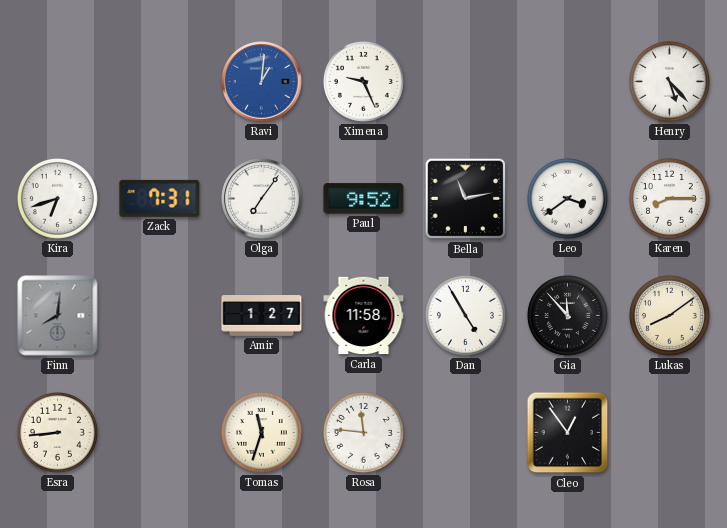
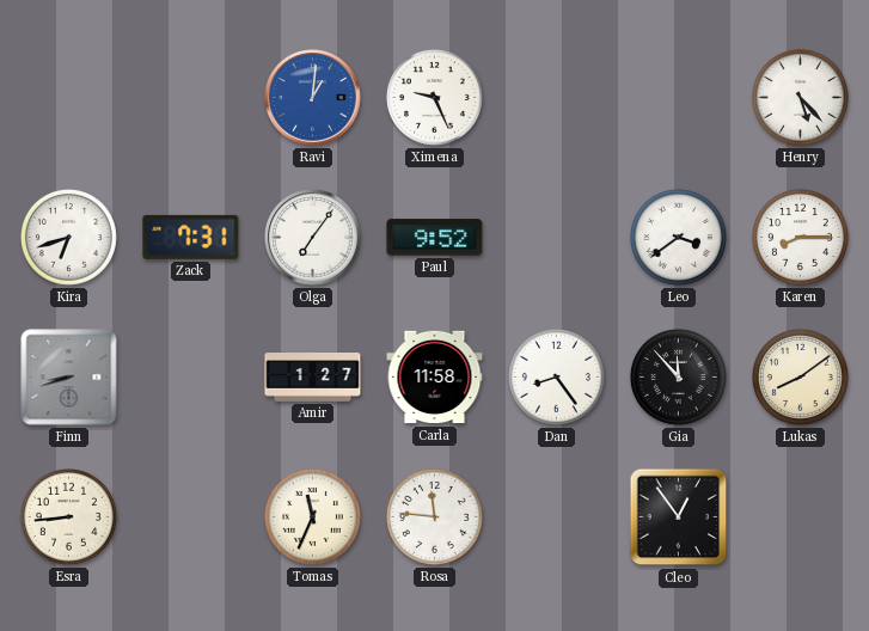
Bella: 11:13 -> none (466, 199)
Finn: 8:01 -> 8:42 (69, 378)
Dan: 4:55 -> 8:24 (556, 376)
Tomas: 11:33 -> 11:34 (312, 516)
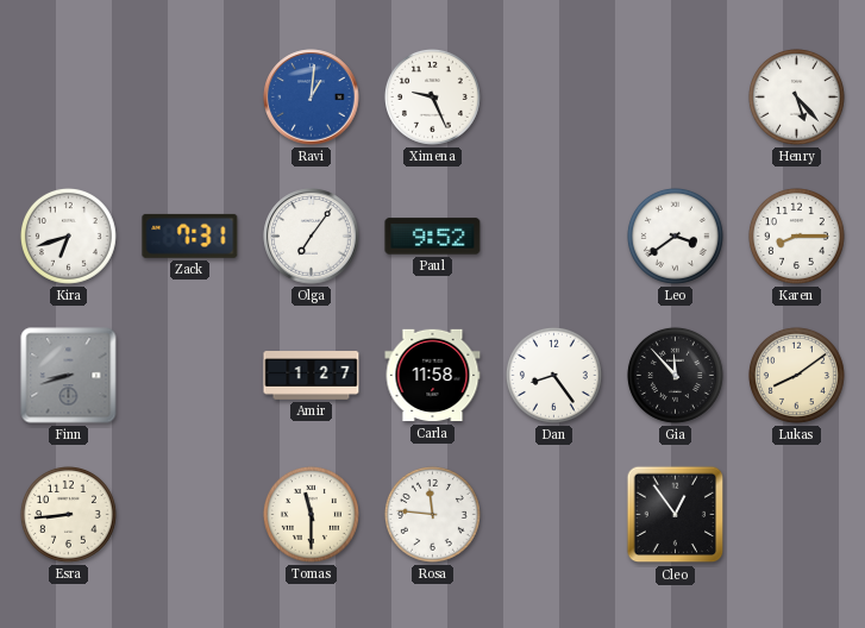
Tomas: 11:34 -> 11:30 (311, 514)
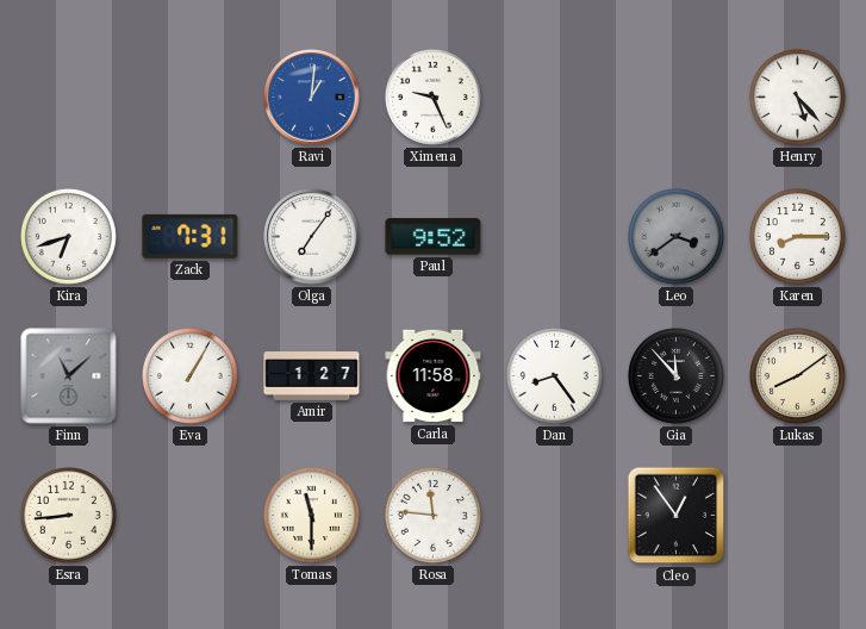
Leo dial: white -> grey (675, 236)
Finn: 8:42 -> 11:08 (69, 376)
Eva: none -> 1:05 (189, 375)
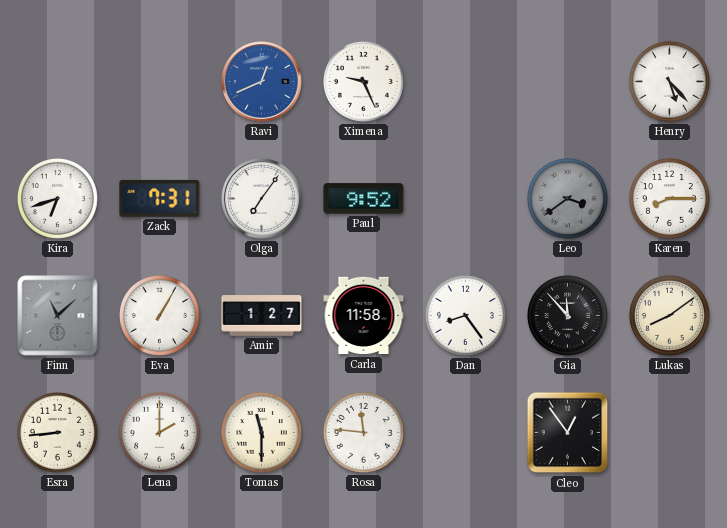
Ravi: 1:01 -> 12:41 (262, 82)
Lena: none -> 2:00 (159, 432)
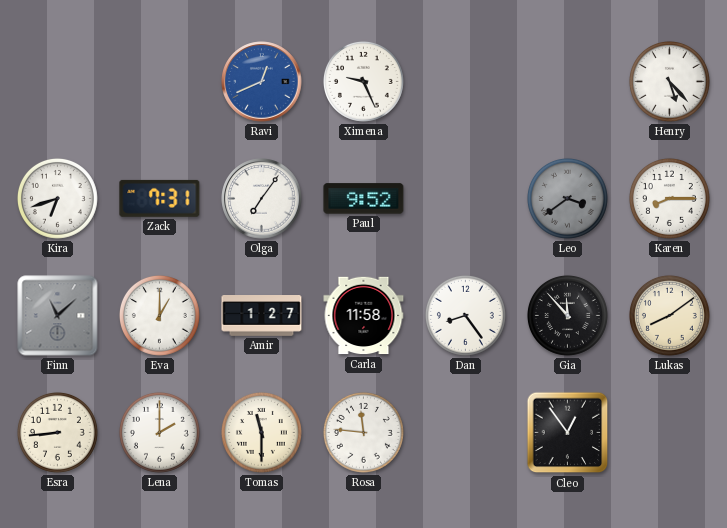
Eva: 1:05 -> 1:00 (159, 315)
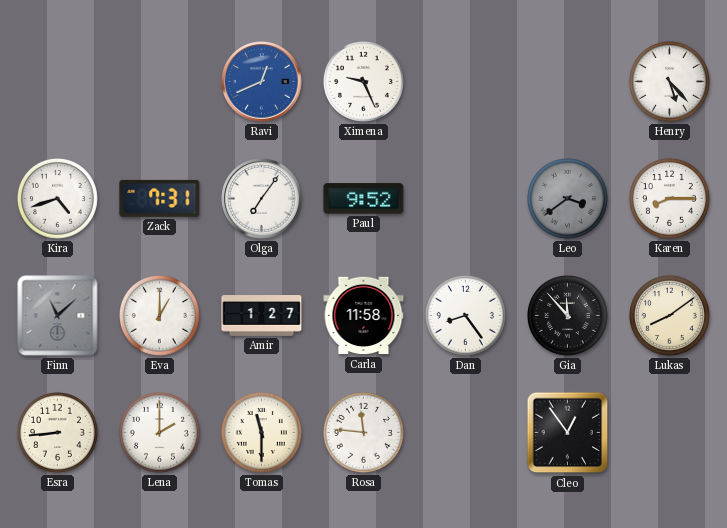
Kira: 6:42 -> 4:42 (57, 198)
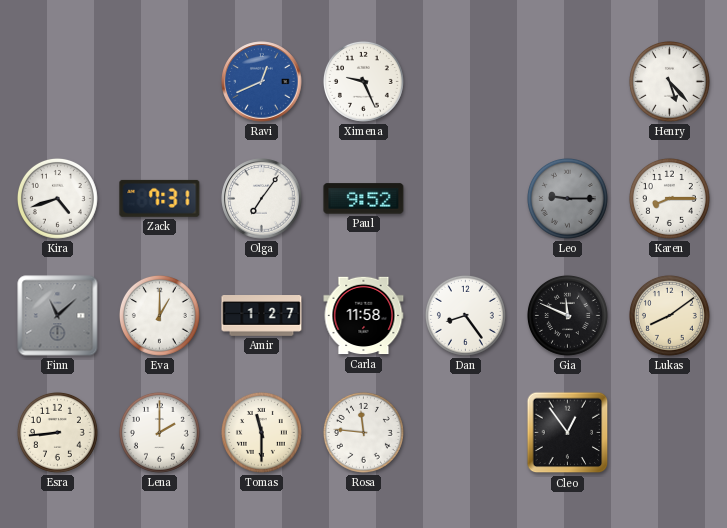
Leo: 3:39 -> 9:15 (567, 198)
Gia: 11:53 -> 11:49 (567, 315)
